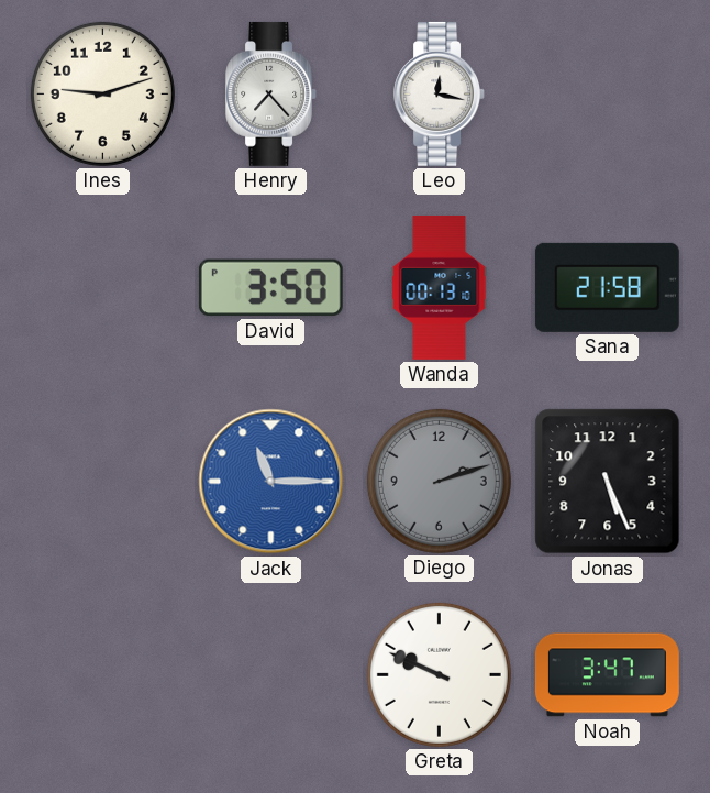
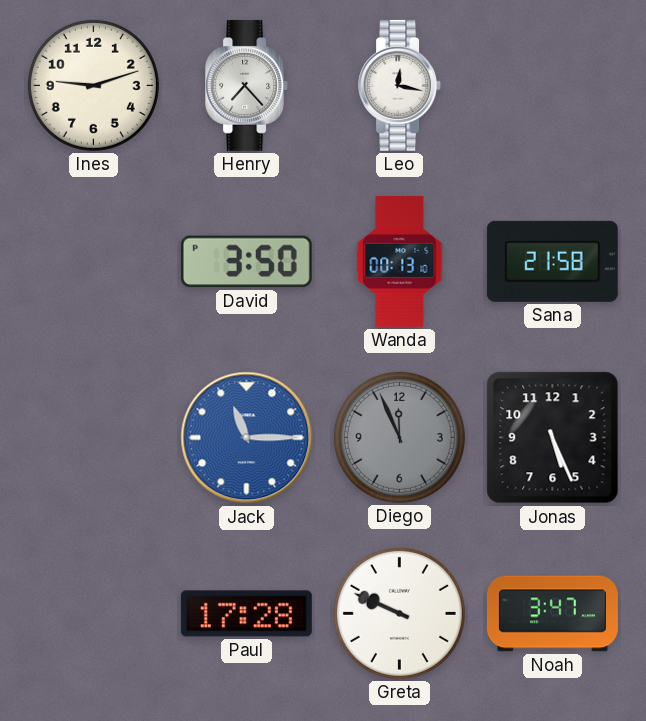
Diego: 2:12 -> 11:56 (399, 437)
Paul: none -> 17:28 (246, 614)
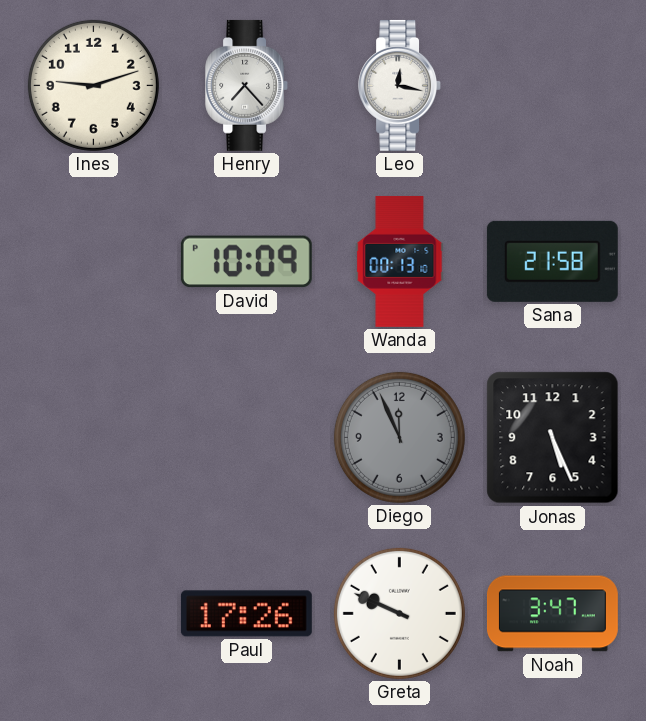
David: 3:50 -> 10:09 (246, 262)
Jack: 11:15 -> none (247, 438)
Paul: 17:28 -> 17:26 (246, 614)
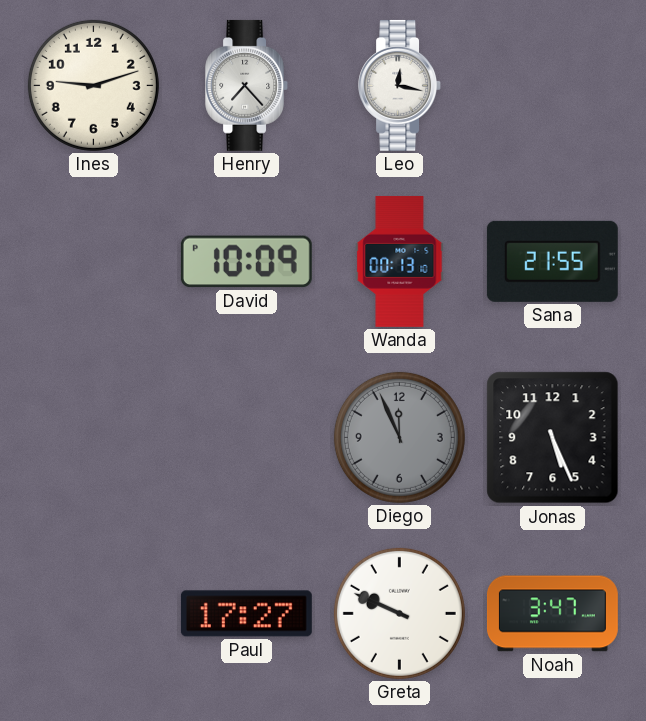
Sana: 21:58 -> 21:55 (552, 261)
Paul: 17:26 -> 17:27 (246, 614)
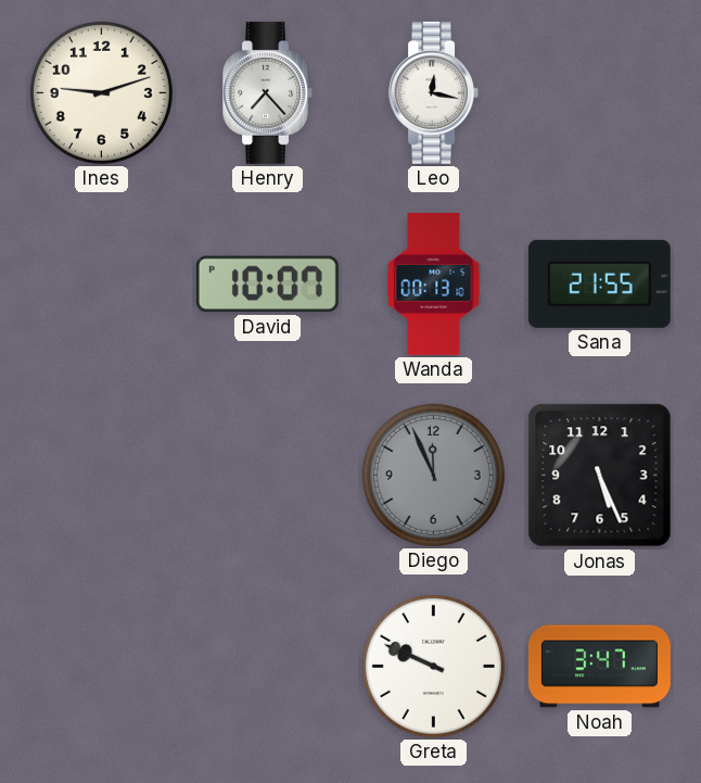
David: 10:09 -> 10:07 (267, 285)
Paul: 17:27 -> none (246, 614)
